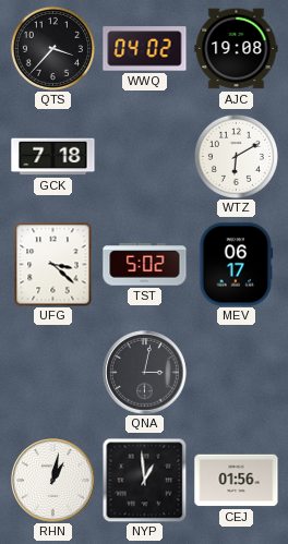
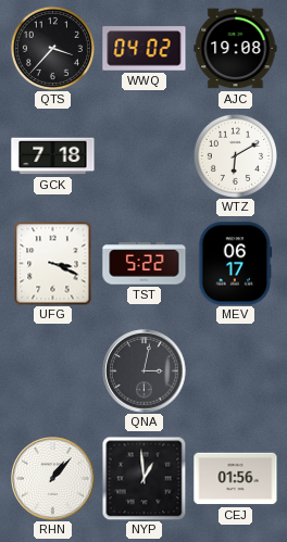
UFG: 3:22 -> 3:19 (53, 263)
TST: 5:02 -> 5:22 (145, 264)
RHN: 1:02 -> 1:07 (53, 479)
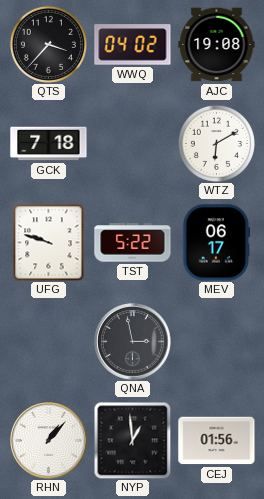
UFG: 3:19 -> 9:48 (49, 242)
QNA: 3:02 -> 2:58 (133, 342)
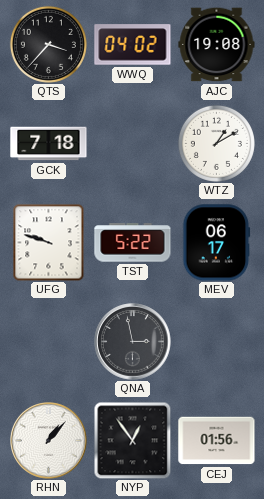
WTZ: 6:10 -> 1:10 (216, 143)
NYP: 12:59 -> 12:54 (132, 440)
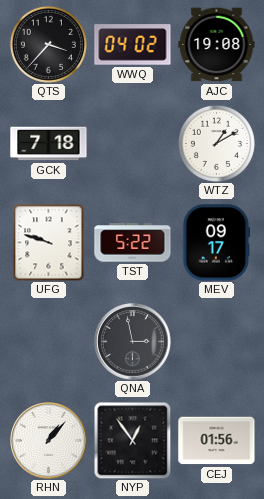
MEV: 06:17 -> 09:17 (217, 243)
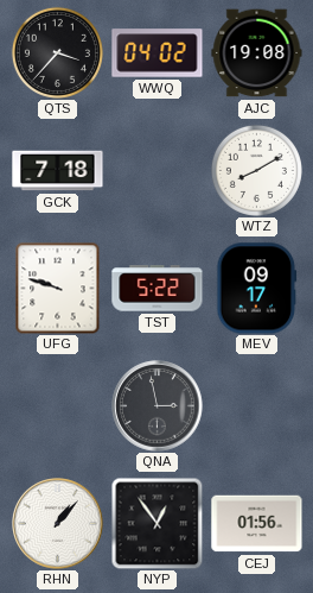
WTZ: 1:10 -> 8:10 (256, 170)
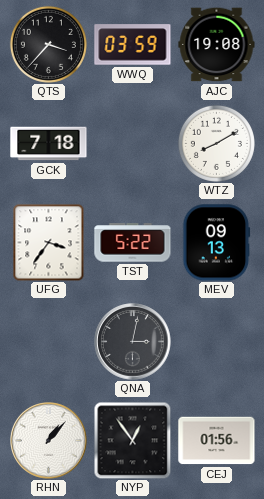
WWQ: 04:02 -> 03:59 (133, 45)
UFG: 9:48 -> 3:36 (49, 242)
MEV: 09:17 -> 09:13 (217, 243)
QNA: 2:58 -> 3:02 (133, 342)
